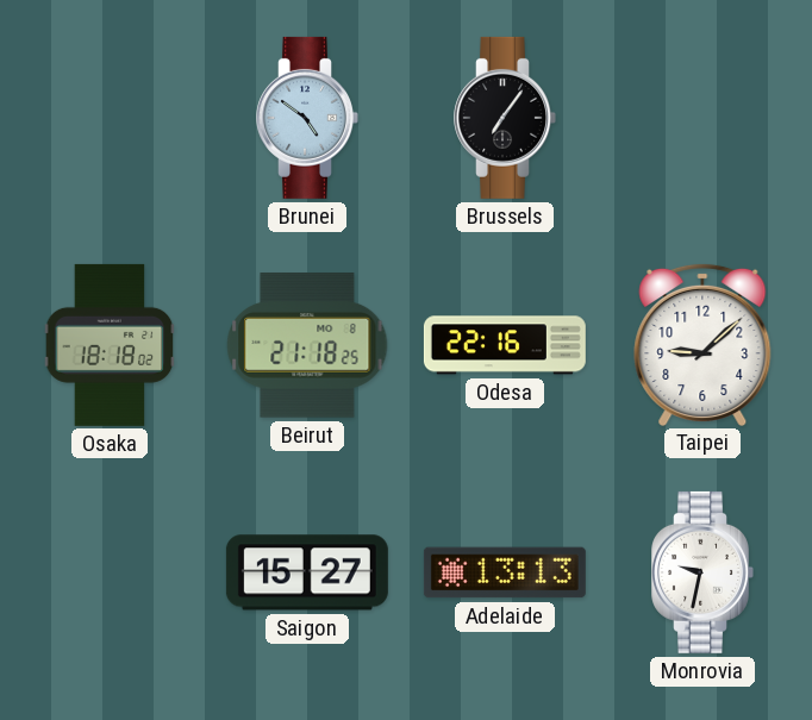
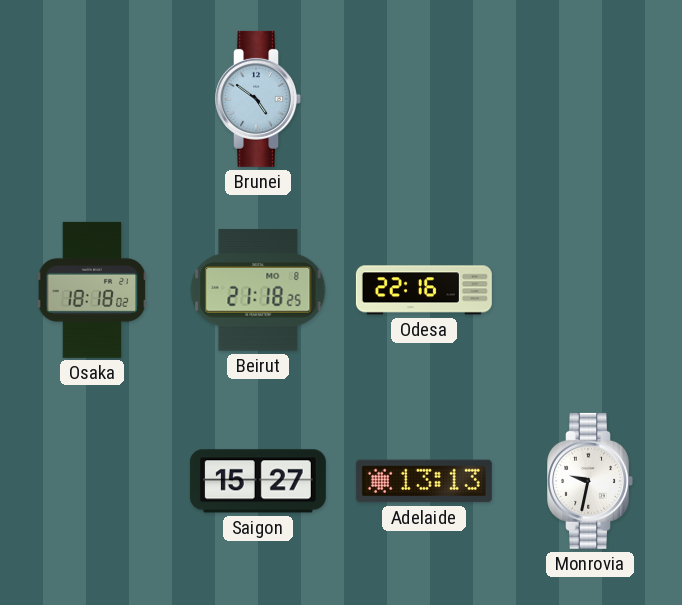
Brussels: 7:06 -> none (505, 118)
Taipei: 9:08 -> none (702, 344)
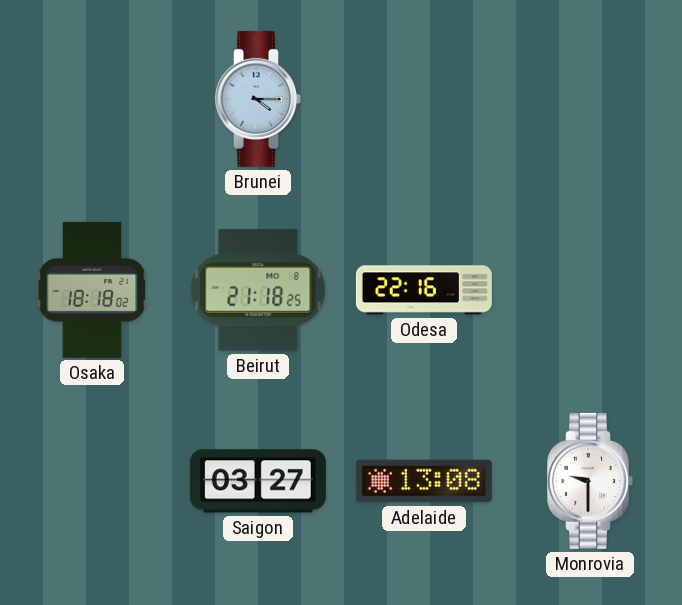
Brunei: 4:51 -> 4:15 (258, 99)
Saigon: 15:27 -> 03:27 (258, 481)
Adelaide: 13:13 -> 13:08 (424, 481)
Monrovia: 9:32 -> 9:30 (590, 481)
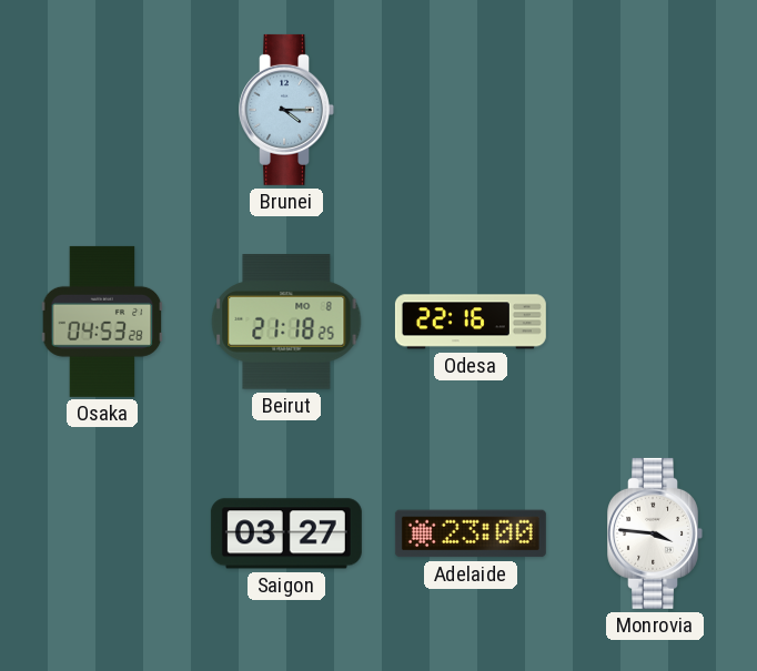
Osaka: 18:18 -> 04:53 (102, 322)
Adelaide: 13:08 -> 23:00 (471, 533)
Monrovia: 9:30 -> 3:46 (655, 533)
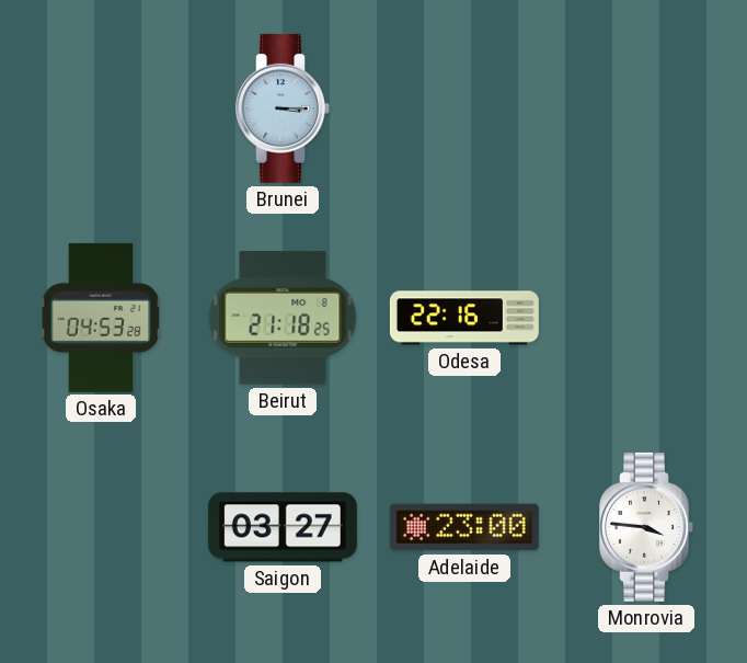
Brunei: 4:15 -> 3:15 (283, 108)
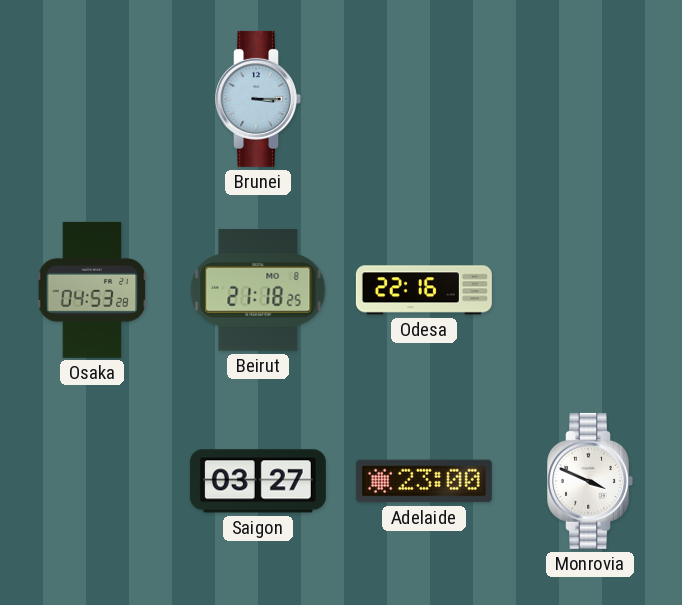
Monrovia: 3:46 -> 3:49 (590, 481)
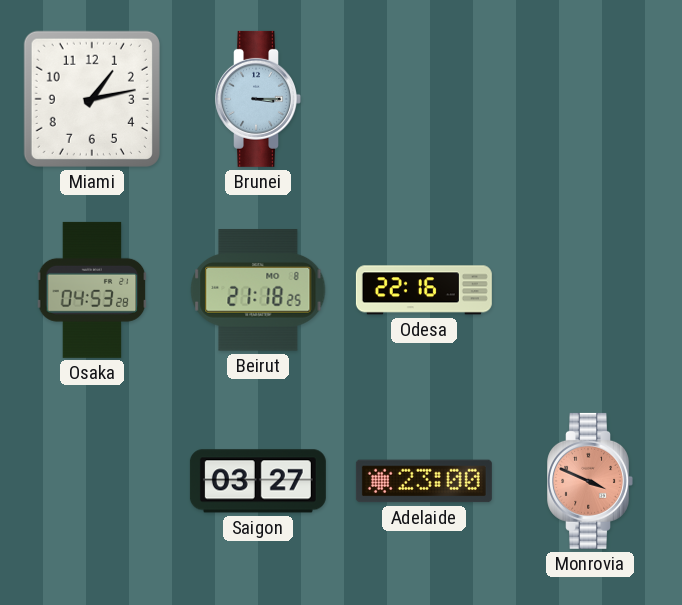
Miami: none -> 1:13 (92, 99)
Monrovia dial: white -> salmon (590, 481)
